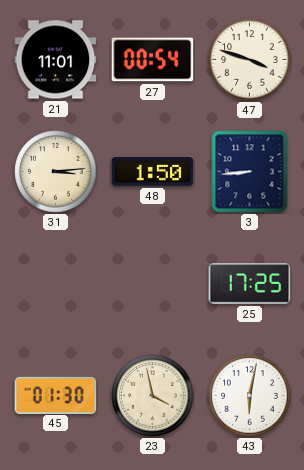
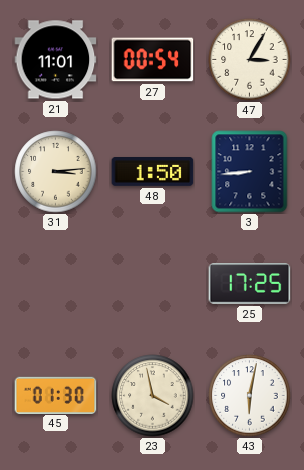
47: 3:48 -> 3:05 (250, 60)
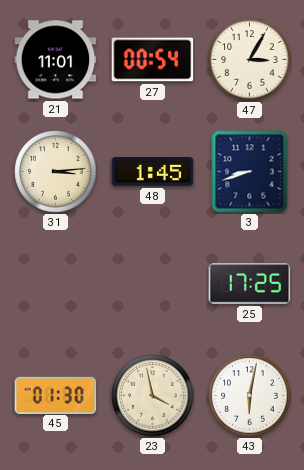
48: 1:50 -> 1:45 (153, 172)
3: 8:44 -> 8:42 (250, 172)
